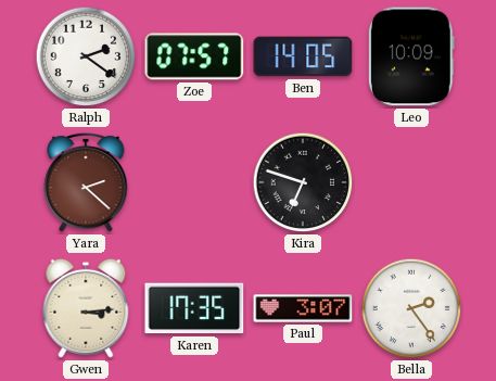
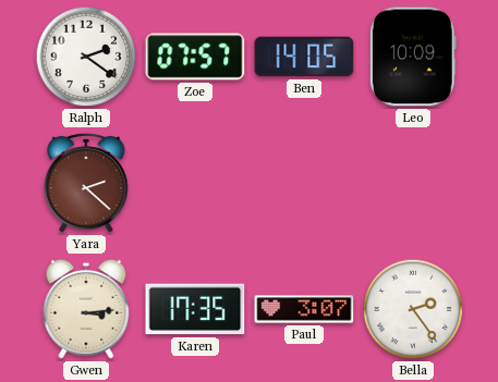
Kira: 6:48 -> none (303, 182)
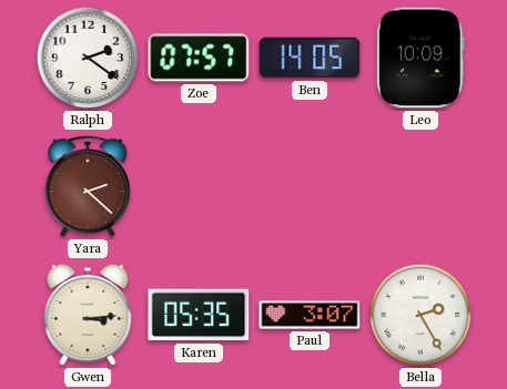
Karen: 17:35 -> 05:35 (199, 315)
Bella: 2:24 -> 2:25 (420, 315)
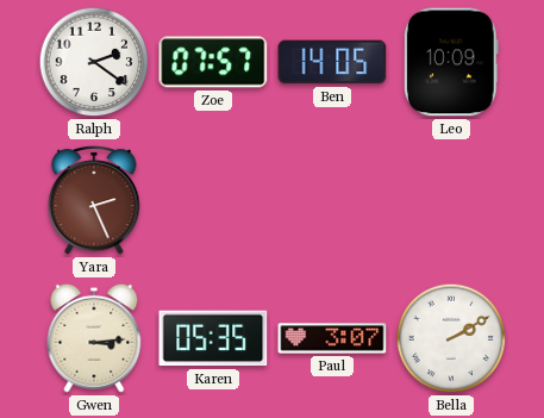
Yara: 2:22 -> 2:26 (94, 200)
Bella: 2:25 -> 2:10 (451, 338)
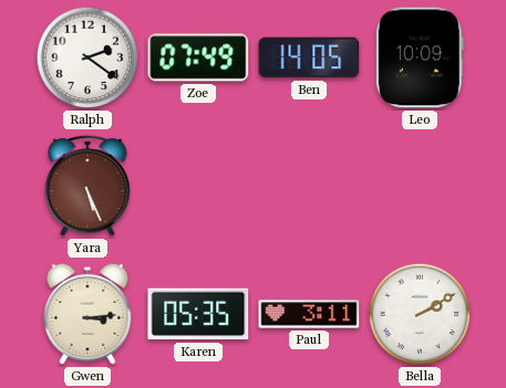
Zoe: 07:57 -> 07:49 (198, 57)
Yara: 2:26 -> 5:26 (87, 186)
Paul: 3:07 -> 3:11 (309, 314)
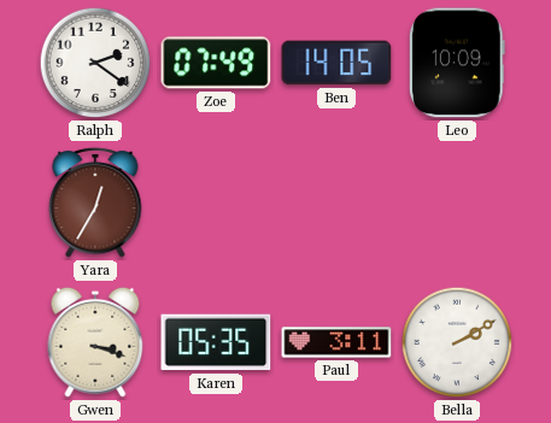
Yara: 5:26 -> 12:35 (95, 202)
Gwen: 3:14 -> 3:18 (95, 342)
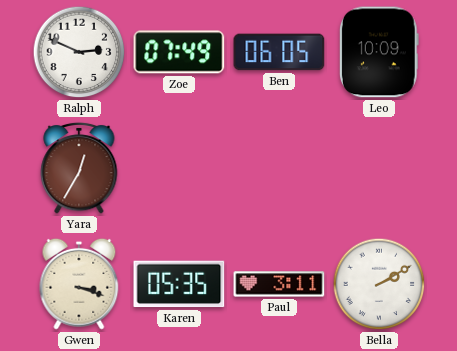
Ralph: 2:21 -> 2:49 (79, 52)
Ben: 14:05 -> 06:05 (279, 52)
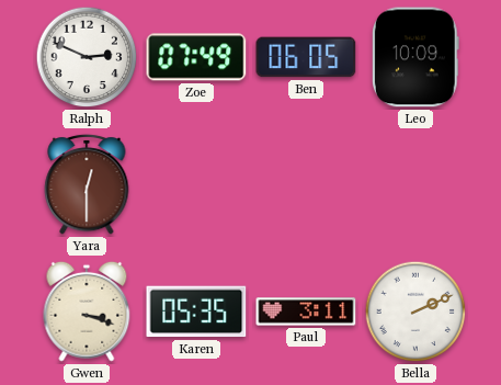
Yara: 12:35 -> 12:30 (87, 184)
Bella: 2:10 -> 2:11 (415, 312)
